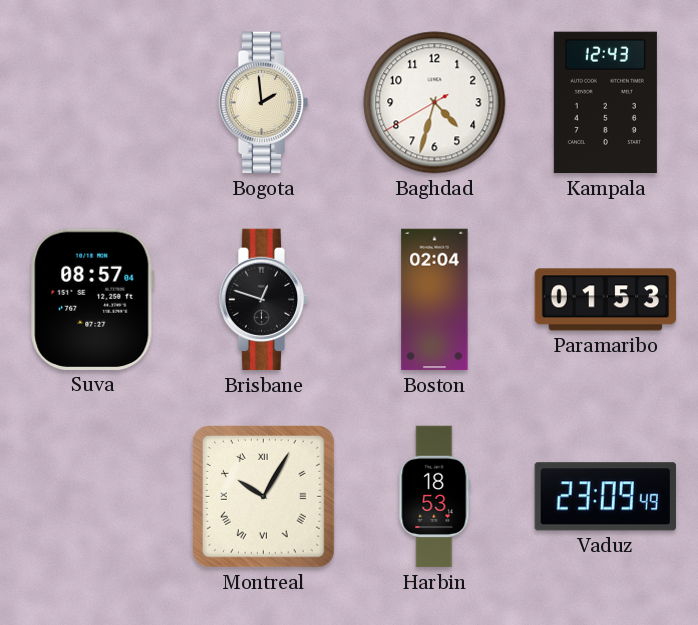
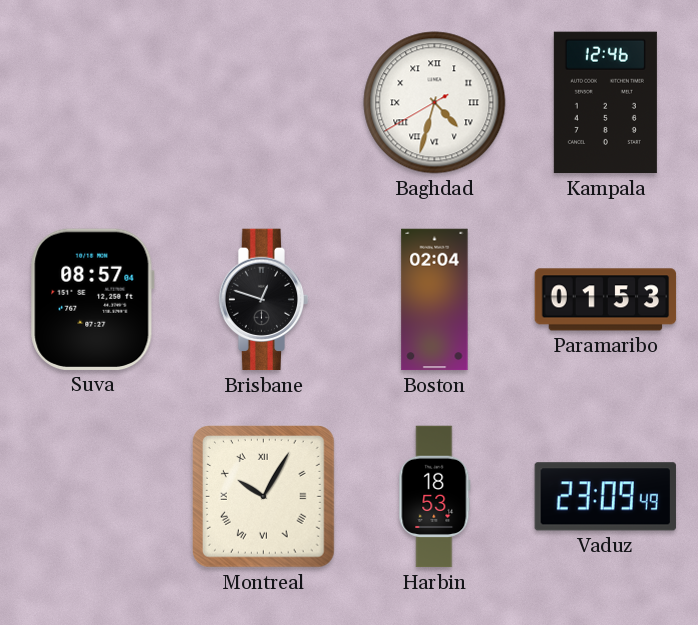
Bogota: 1:59 -> none (264, 103)
Baghdad numerals: Arabic -> Roman (435, 103)
Kampala: 12:43 -> 12:46 (605, 103)
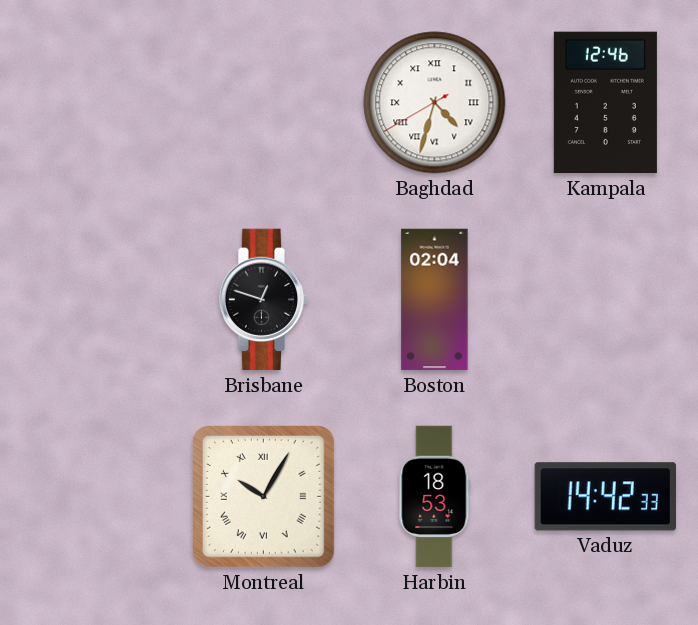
Suva: 08:57 -> none (92, 299)
Paramaribo: 01:53 -> none (606, 300)
Vaduz: 23:09 -> 14:42 (605, 497)
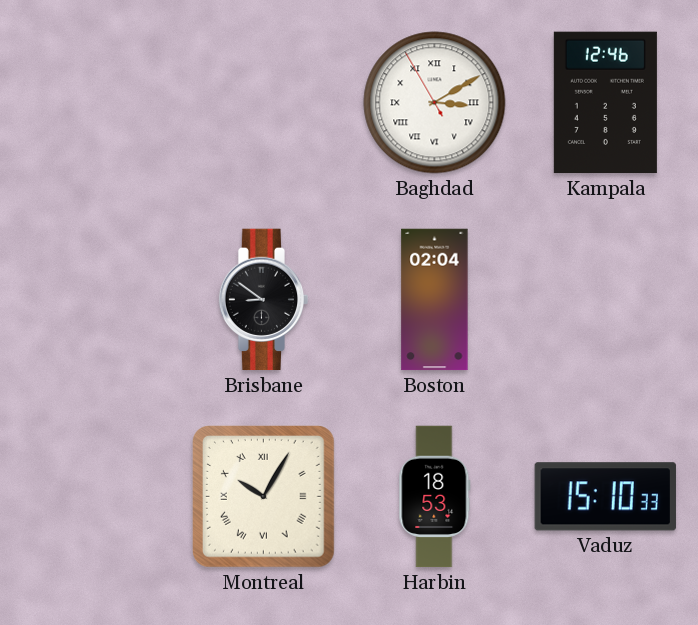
Baghdad: 4:32 -> 3:09 (435, 103)
Brisbane: 12:48 -> 8:51 (264, 300)
Vaduz: 14:42 -> 15:10 (605, 497)
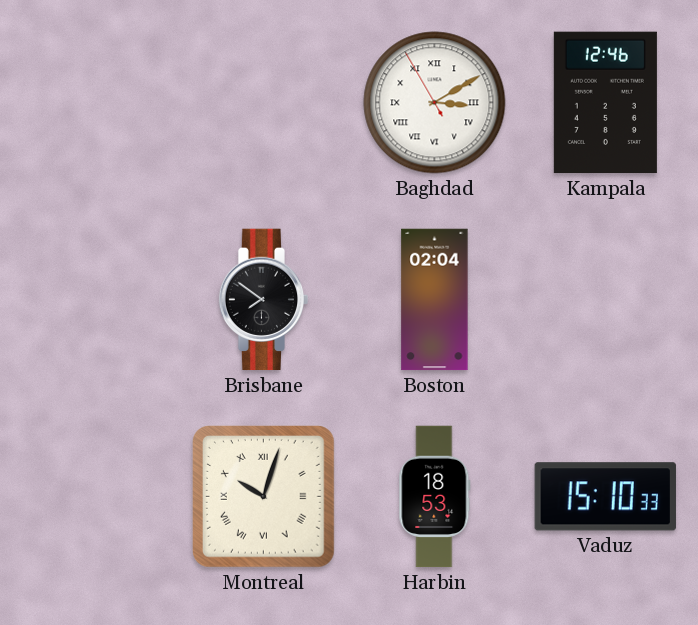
Brisbane: 8:51 -> 7:51 (264, 300)
Montreal: 10:05 -> 10:03 (264, 497)
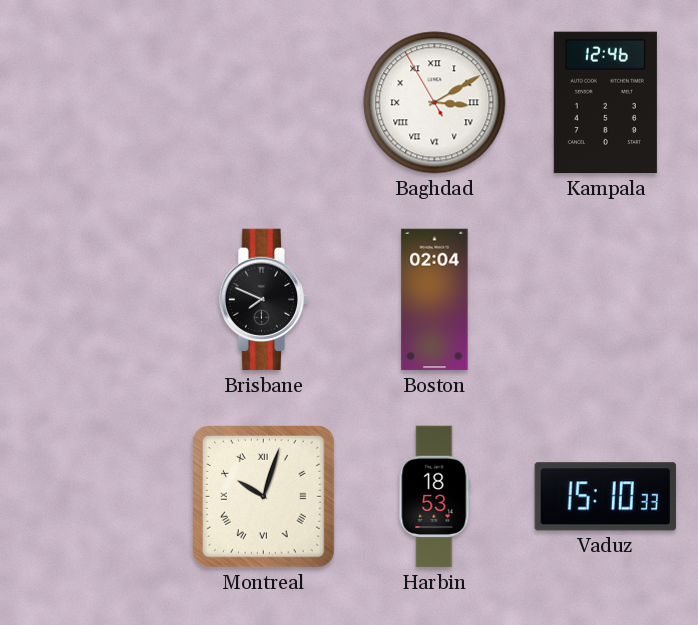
Brisbane: 7:51 -> 7:49 (264, 300)
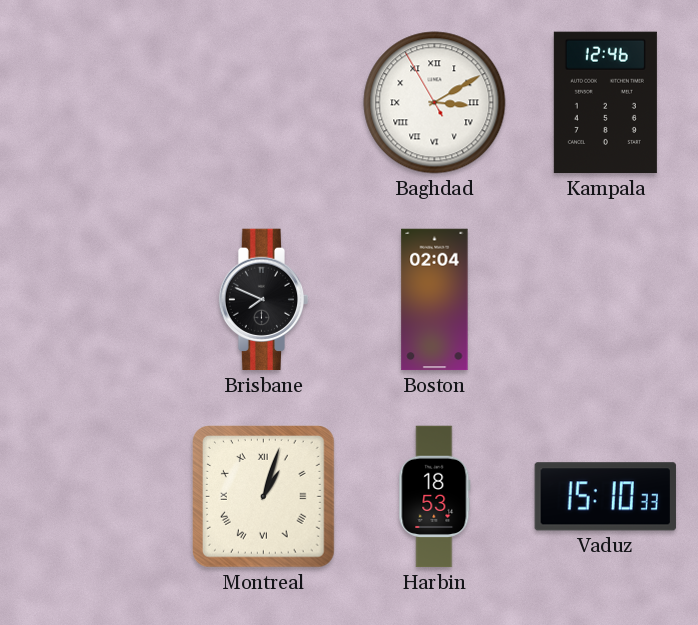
Montreal: 10:03 -> 1:03 (264, 497)
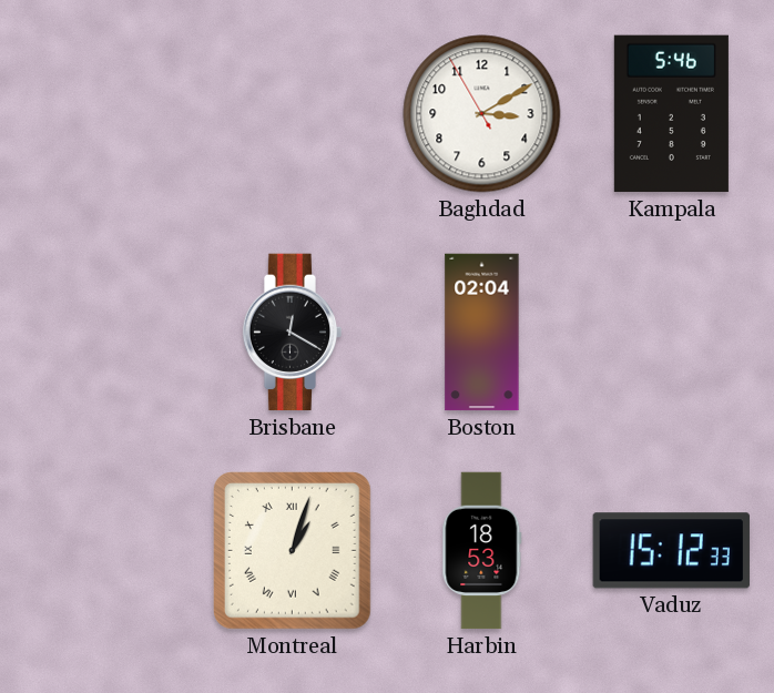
Baghdad numerals: Roman -> Arabic (482, 114)
Kampala: 12:46 -> 5:46 (671, 114)
Brisbane: 7:49 -> 12:20 (293, 333)
Vaduz: 15:10 -> 15:12 (671, 551)
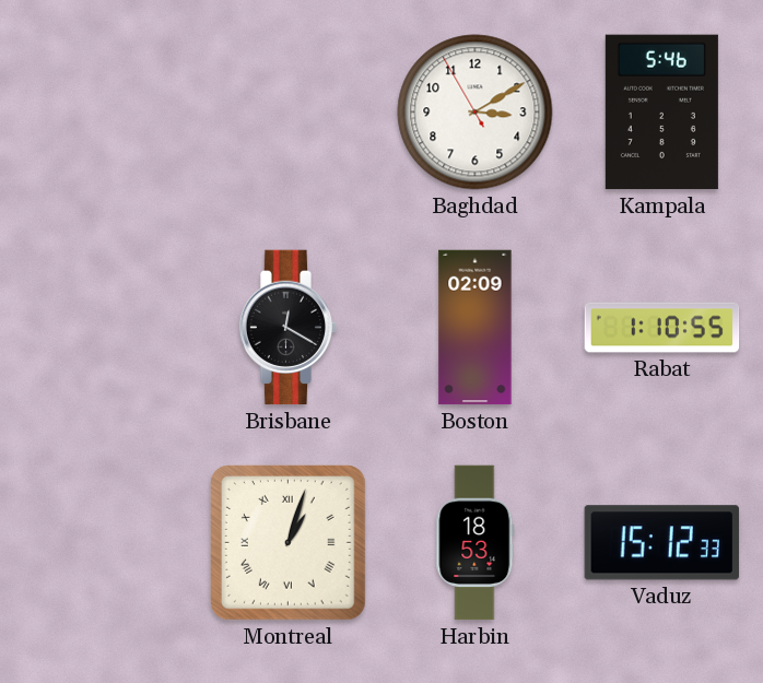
Boston: 02:04 -> 02:09 (476, 328)
Rabat: none -> 1:10 (662, 328)
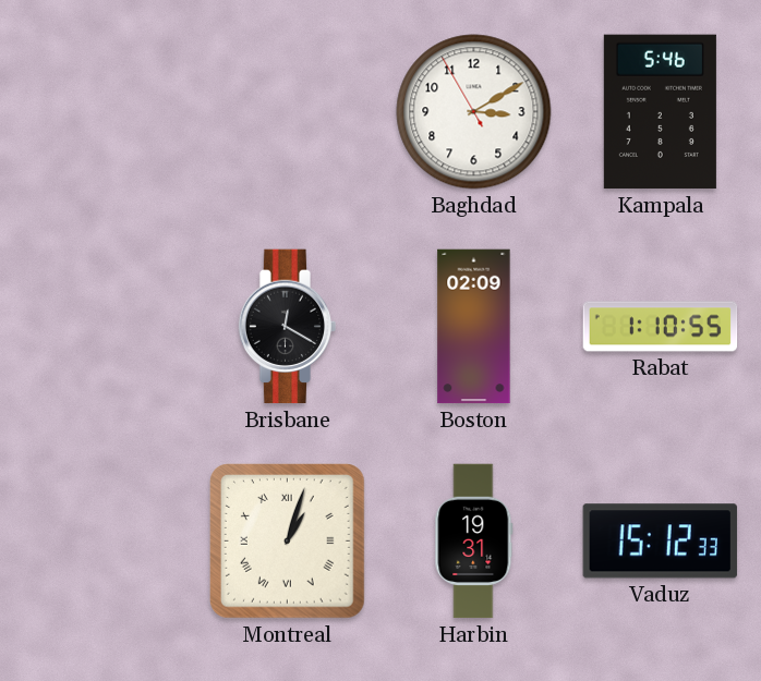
Harbin: 18:53 -> 19:31 (474, 542)
